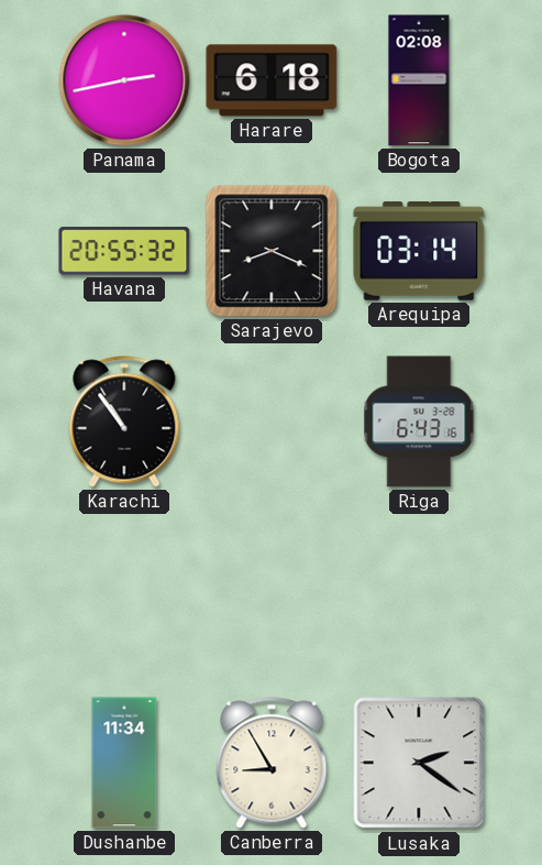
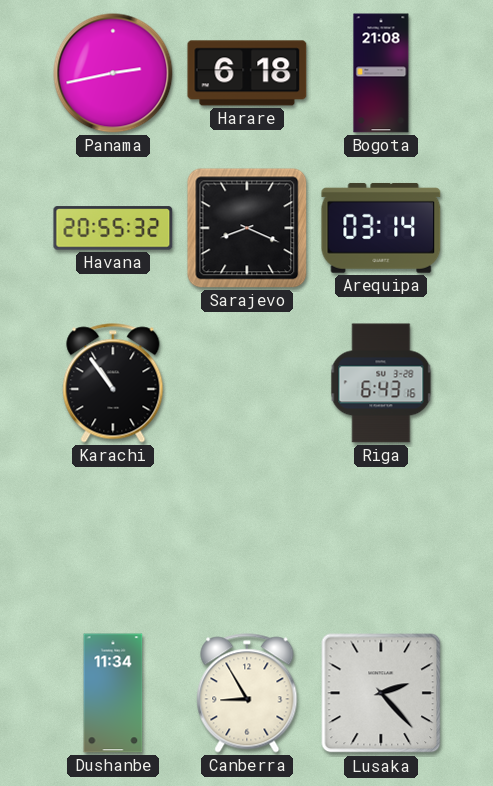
Bogota: 02:08 -> 21:08 (381, 73)
Lusaka: 2:21 -> 2:23 (381, 693)
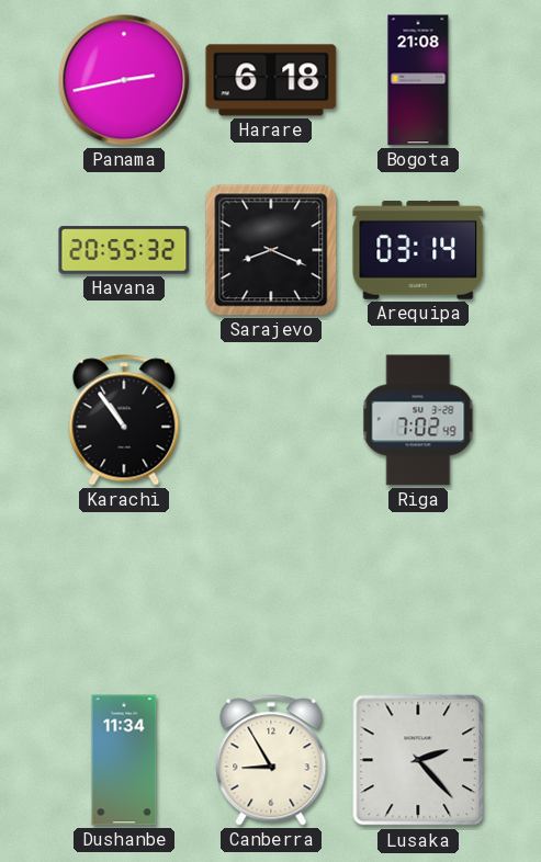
Riga: 6:43 -> 7:02 (418, 420)
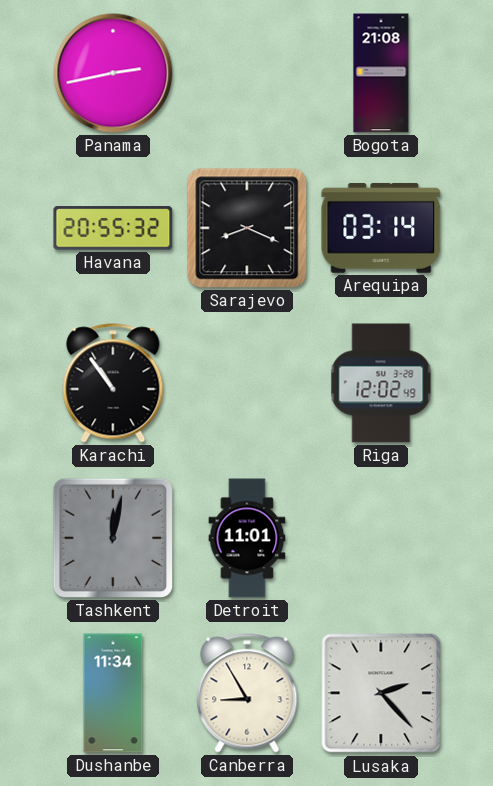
Harare: 6:18 -> none (271, 80)
Riga: 7:02 -> 12:02 (381, 383)
Tashkent: none -> 12:02 (113, 538)
Detroit: none -> 11:01 (247, 538)
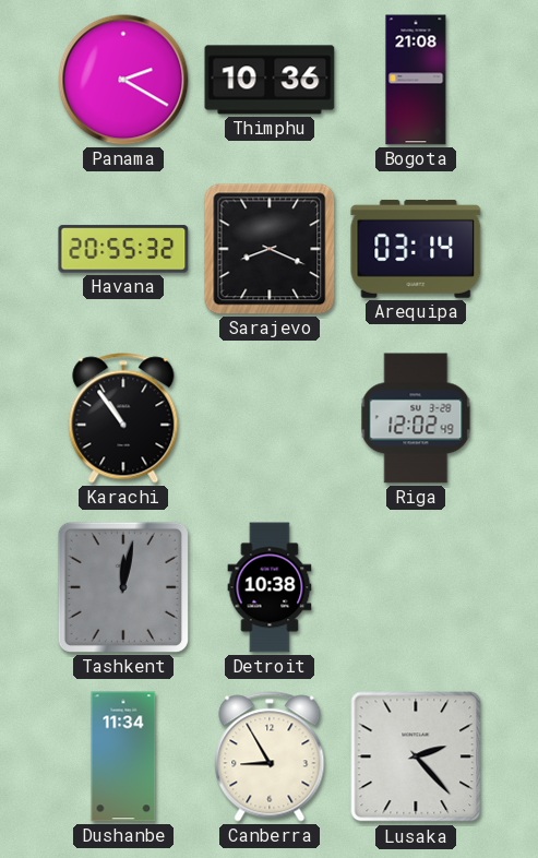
Panama: 2:43 -> 2:20 (123, 80)
Thimphu: none -> 10:36 (270, 80)
Detroit: 11:01 -> 10:38 (270, 587)
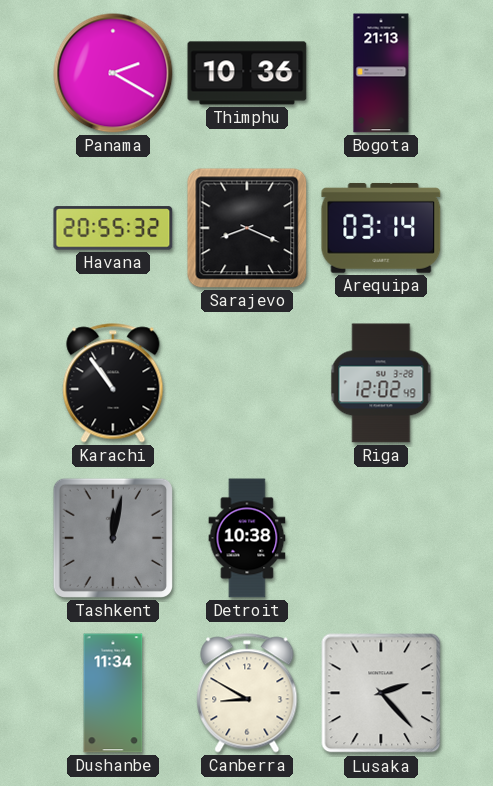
Bogota: 21:08 -> 21:13 (381, 73)
Canberra: 8:55 -> 8:50 (247, 693)
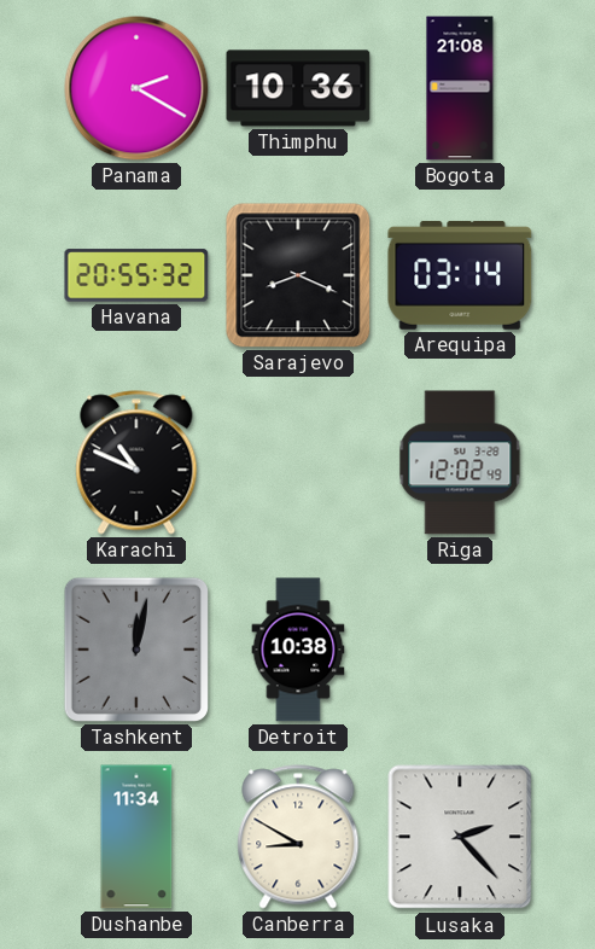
Bogota: 21:13 -> 21:08 (460, 88)
Karachi: 10:54 -> 10:49 (136, 462)
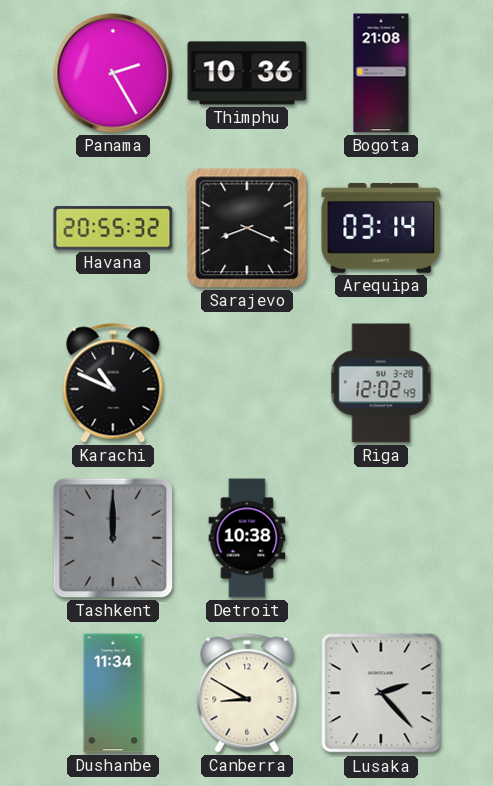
Panama: 2:20 -> 2:25 (113, 73)
Tashkent: 12:02 -> 12:00 (113, 538)
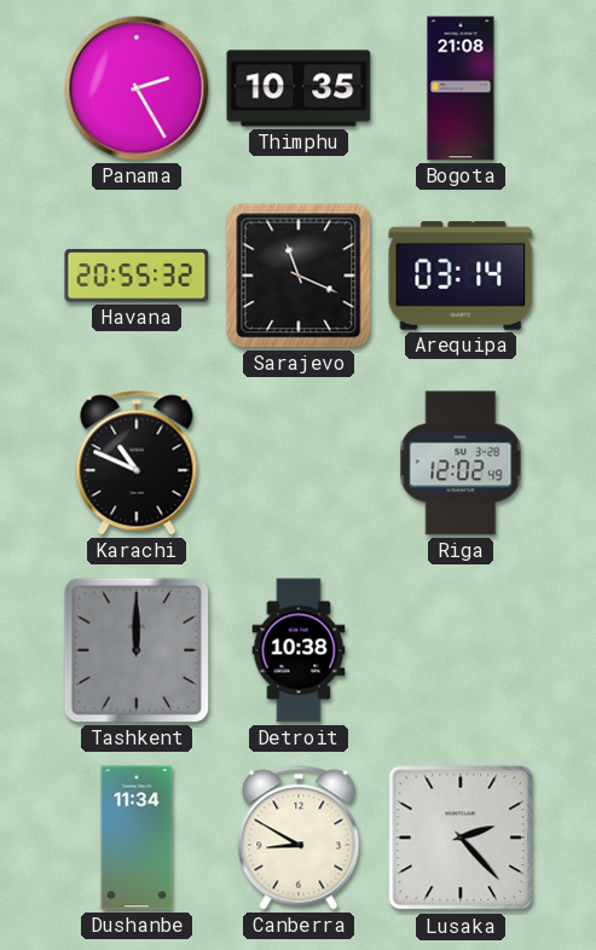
Thimphu: 10:36 -> 10:35 (299, 88)
Sarajevo: 8:19 -> 11:19 (299, 276)
